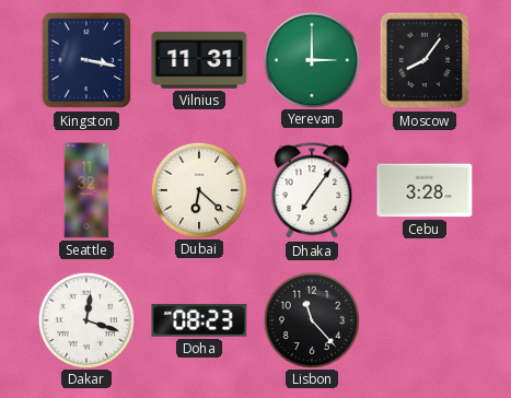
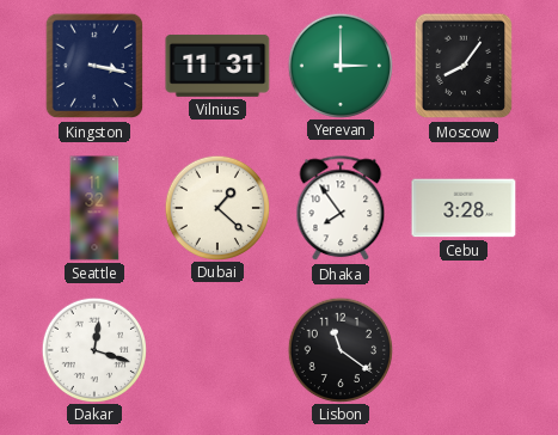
Dubai: 6:22 -> 1:22 (216, 207)
Dhaka: 7:06 -> 7:54 (341, 209)
Doha: 08:23 -> none (199, 320)
Lisbon: 11:23 -> 11:21 (339, 349)
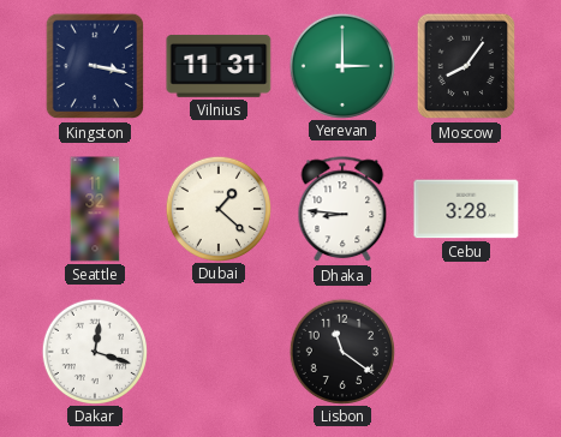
Dhaka: 7:54 -> 8:46 (342, 210)
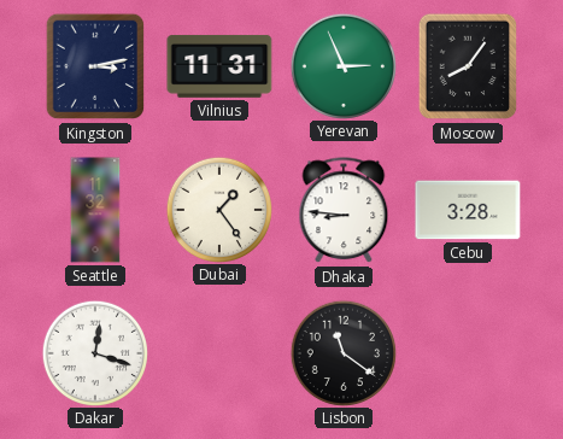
Kingston: 3:17 -> 3:13 (95, 66)
Yerevan: 3:00 -> 2:56 (342, 65)
Dubai: 1:22 -> 1:24 (218, 209)
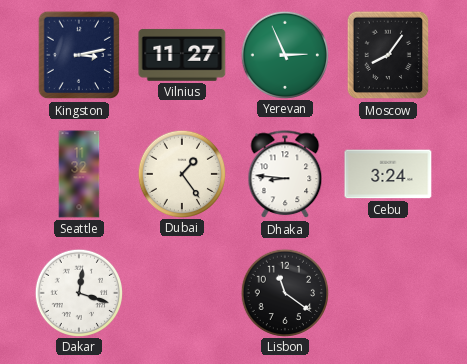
Vilnius: 11:31 -> 11:27 (182, 55)
Cebu: 3:28 -> 3:24 (388, 174)
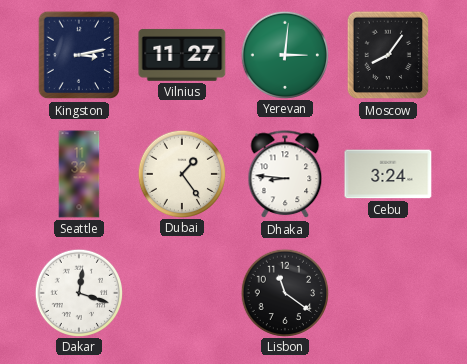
Yerevan: 2:56 -> 3:01 (284, 54)
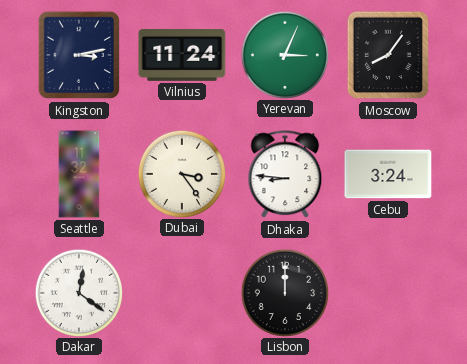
Vilnius: 11:27 -> 11:24 (182, 55)
Yerevan: 3:01 -> 3:04 (284, 54)
Dubai: 1:24 -> 3:24 (181, 173)
Dakar: 12:18 -> 12:21 (78, 292)
Lisbon: 11:21 -> 12:00 (284, 292)
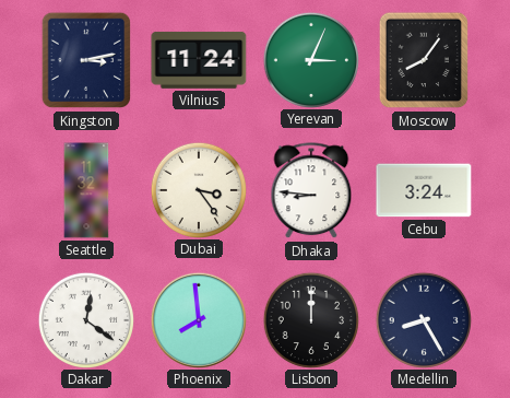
Phoenix: none -> 7:59 (198, 319)
Medellin: none -> 8:25 (423, 319)
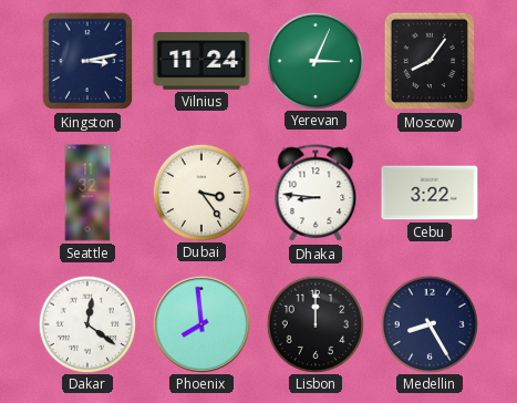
Cebu: 3:24 -> 3:22 (430, 193)
